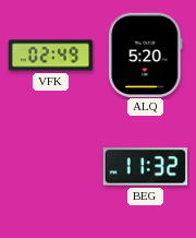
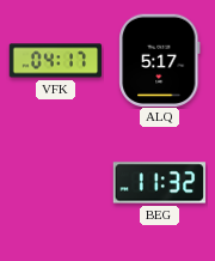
VFK: 02:49 -> 04:17 (56, 61)
ALQ: 5:20 -> 5:17 (160, 60)
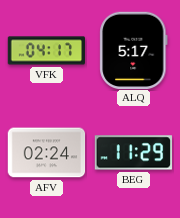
AFV: none -> 02:24 (47, 153)
BEG: 11:32 -> 11:29 (134, 153)
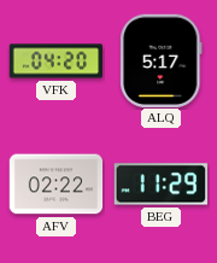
VFK: 04:17 -> 04:20 (57, 62)
AFV: 02:24 -> 02:22 (57, 185)
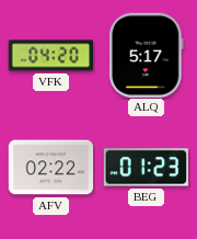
BEG: 11:29 -> 01:23 (147, 168)
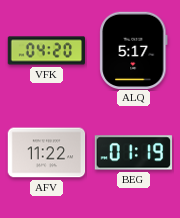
AFV: 02:22 -> 11:22 (47, 153)
BEG: 01:23 -> 01:19 (134, 153)
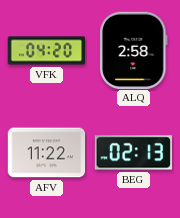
ALQ: 5:17 -> 2:58 (134, 50)
BEG: 01:19 -> 02:13 (134, 153)
